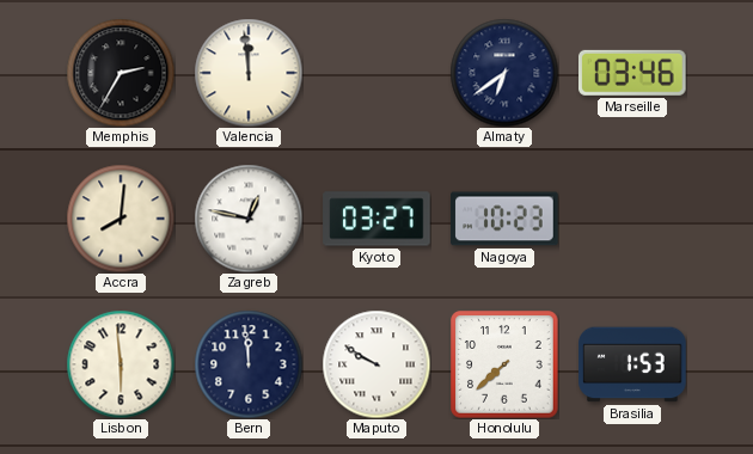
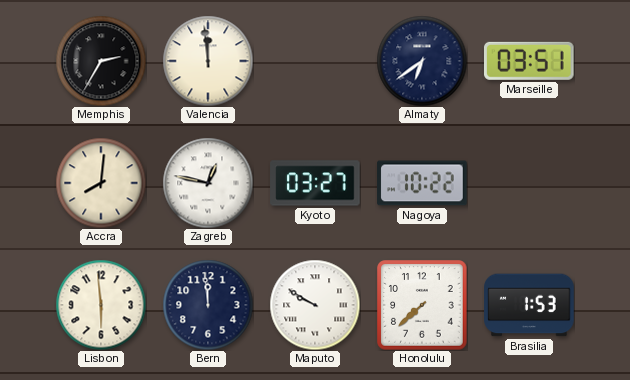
Marseille: 03:46 -> 03:51 (530, 61)
Nagoya: 10:23 -> 10:22 (422, 183)
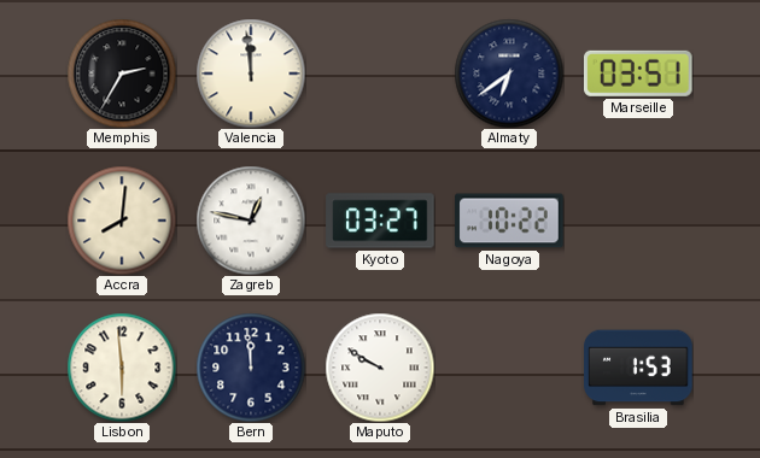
Honolulu: 7:38 -> none (422, 305)
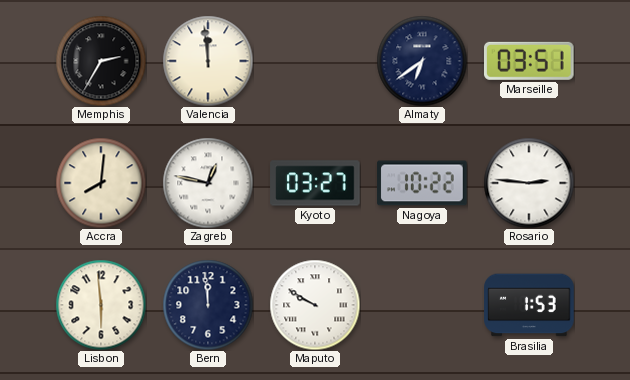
Rosario: none -> 2:46 (529, 183)
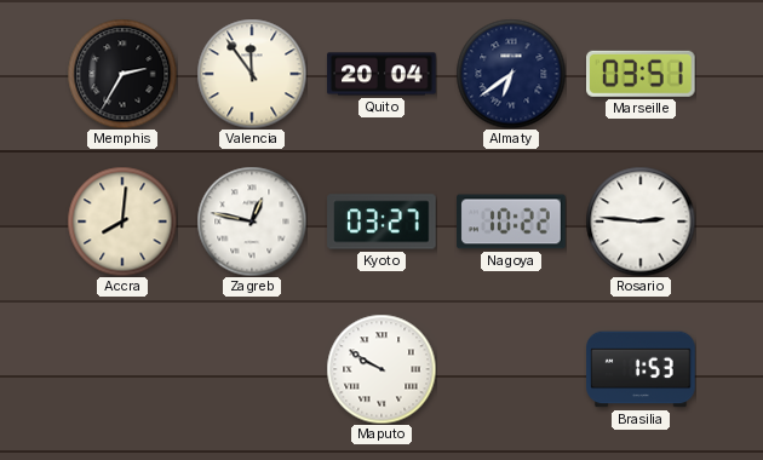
Valencia: 11:59 -> 11:54 (252, 74)
Quito: none -> 20:04 (381, 74)
Lisbon: 5:59 -> none (101, 305)
Bern: 11:59 -> none (208, 305)
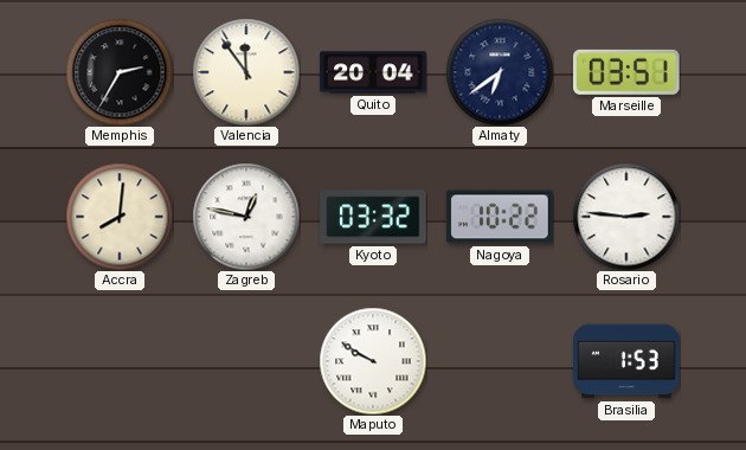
Kyoto: 03:27 -> 03:32 (373, 217)
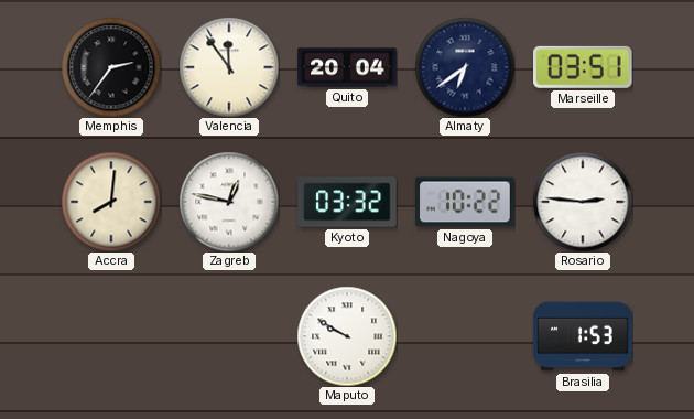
Memphis: 2:35 -> 2:36 (111, 67)
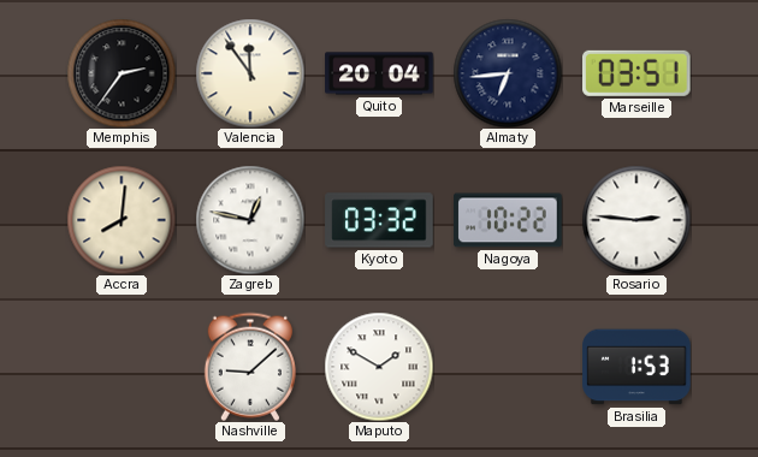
Almaty: 6:39 -> 6:44 (508, 73)
Nashville: none -> 9:08 (250, 367)
Maputo: 9:50 -> 1:50 (379, 367)
